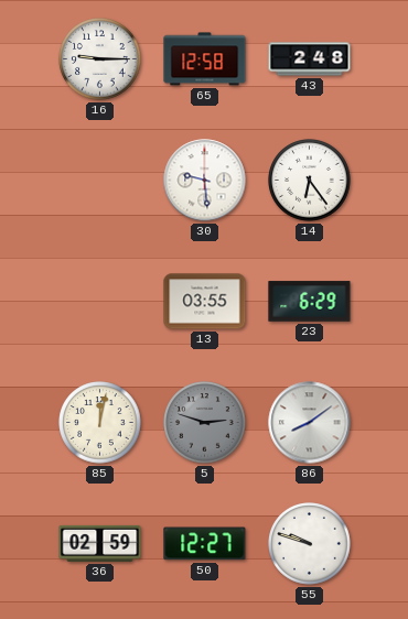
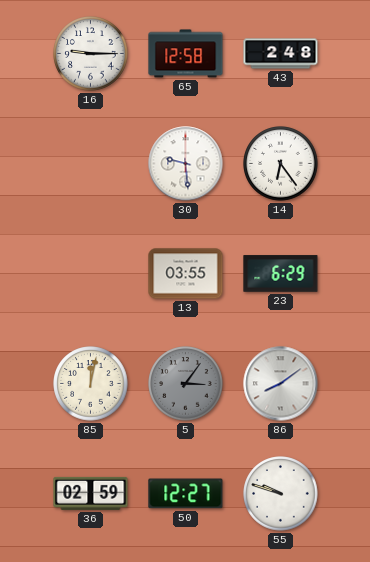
5: 2:48 -> 3:06 (186, 384)
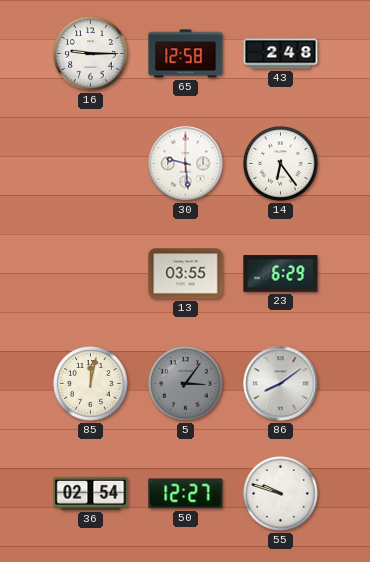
36: 02:59 -> 02:54 (91, 493)
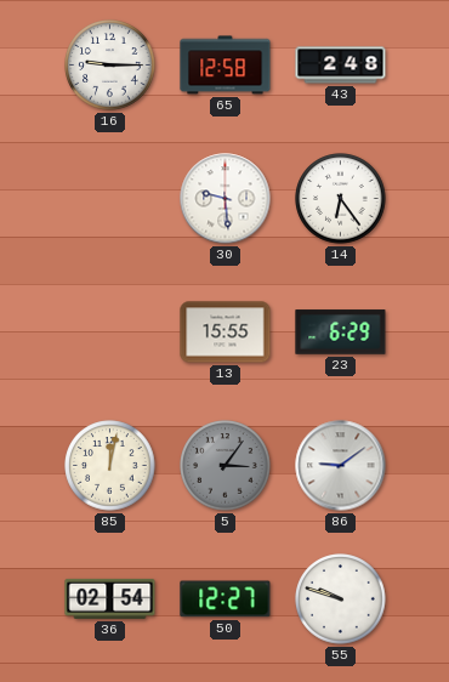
13: 03:55 -> 15:55 (226, 333)
86: 8:09 -> 9:09 (341, 466)
